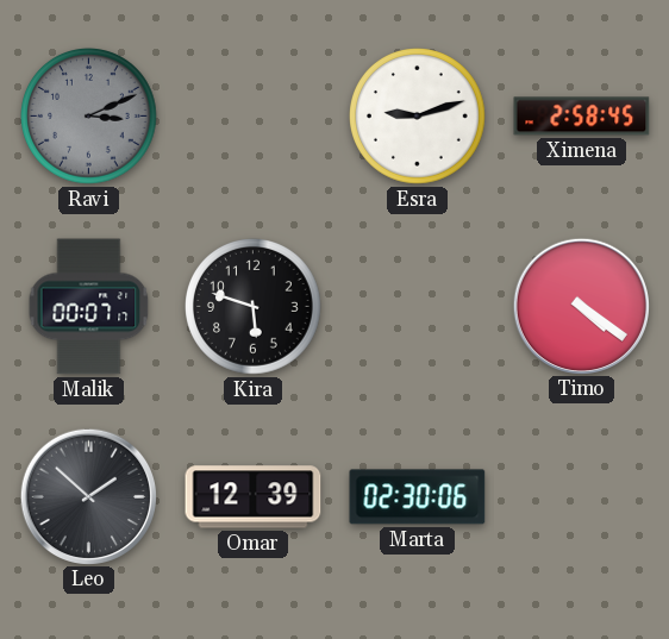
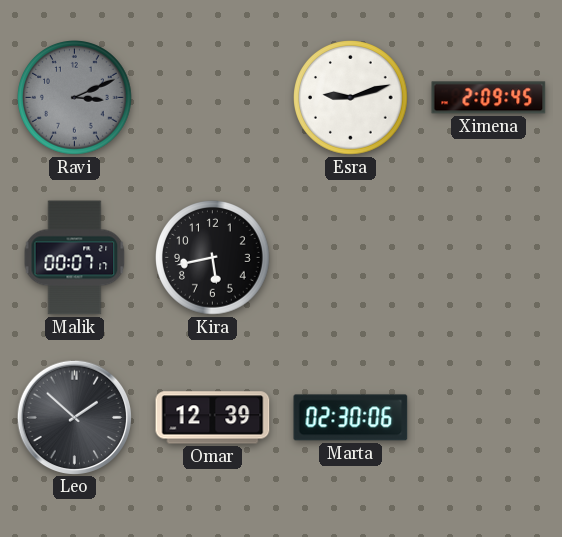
Ximena: 2:58 -> 2:09 (489, 98)
Kira: 5:48 -> 5:43 (213, 258)
Timo: 4:21 -> none (581, 306)
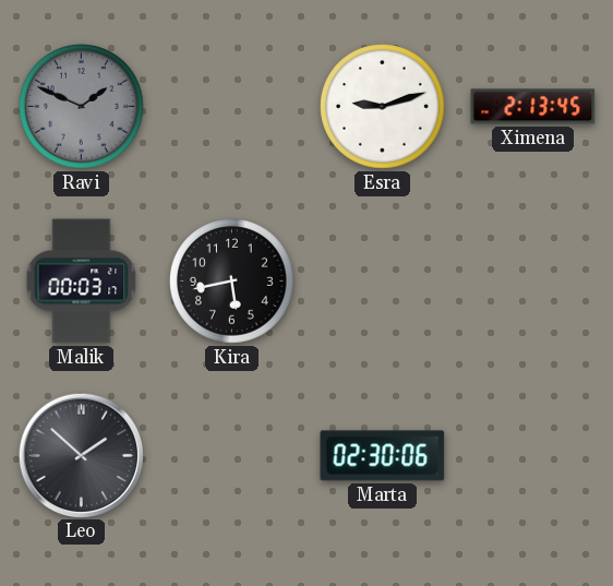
Ravi: 3:11 -> 1:49 (82, 107)
Ximena: 2:09 -> 2:13 (533, 107)
Malik: 00:07 -> 00:03 (82, 282)
Omar: 12:39 -> none (213, 418)
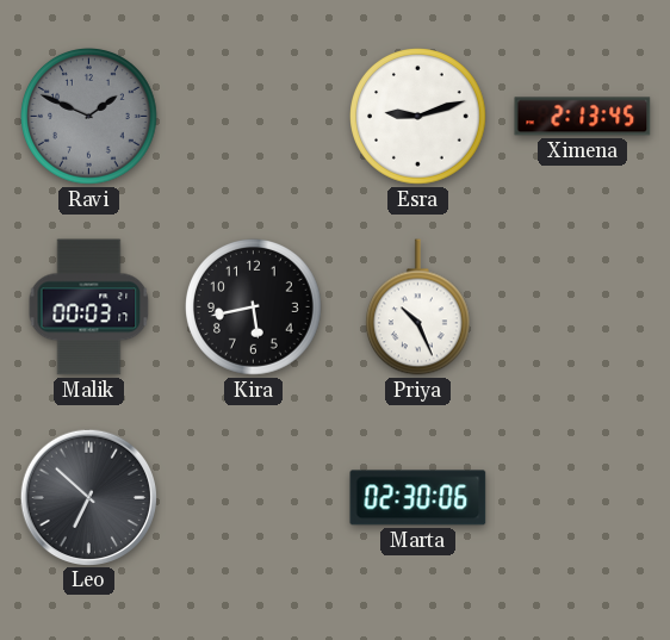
Priya: none -> 10:26 (418, 307)
Leo: 1:52 -> 6:52 (88, 497)
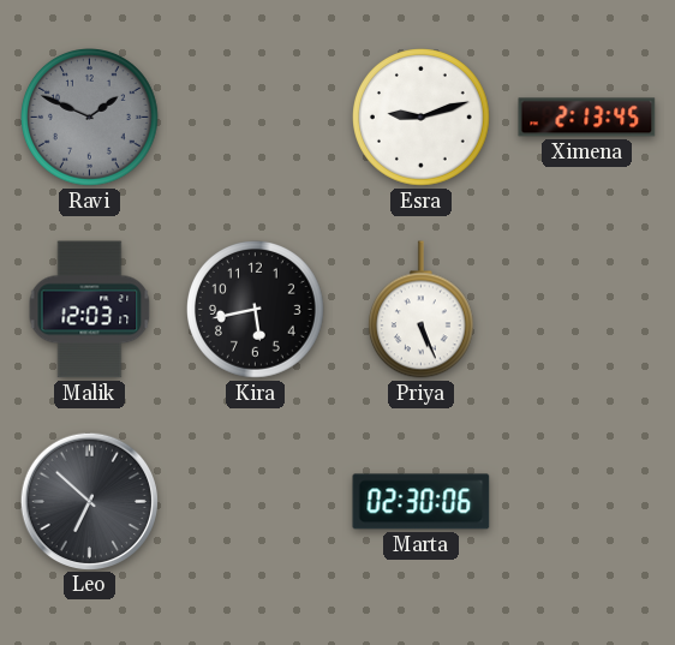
Malik: 00:03 -> 12:03 (90, 310)
Priya: 10:26 -> 5:26 (422, 310)
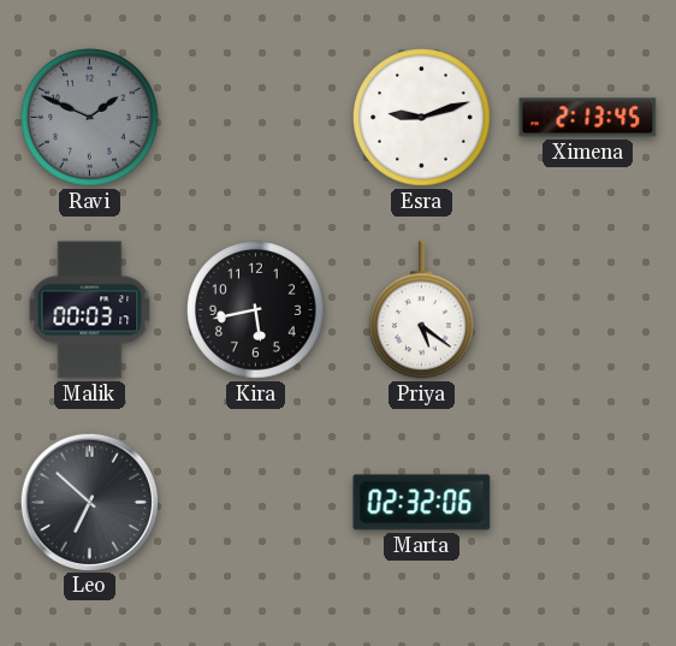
Malik: 12:03 -> 00:03 (90, 310)
Priya: 5:26 -> 5:21 (422, 310)
Marta: 02:30 -> 02:32 (422, 503)
